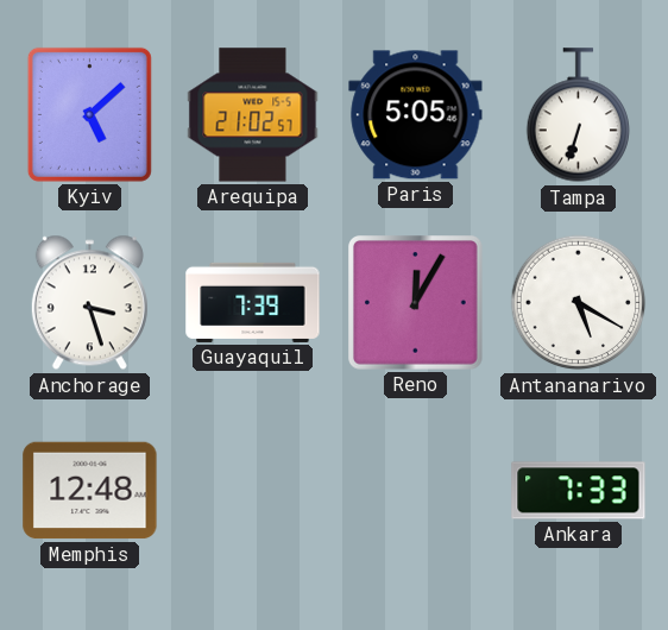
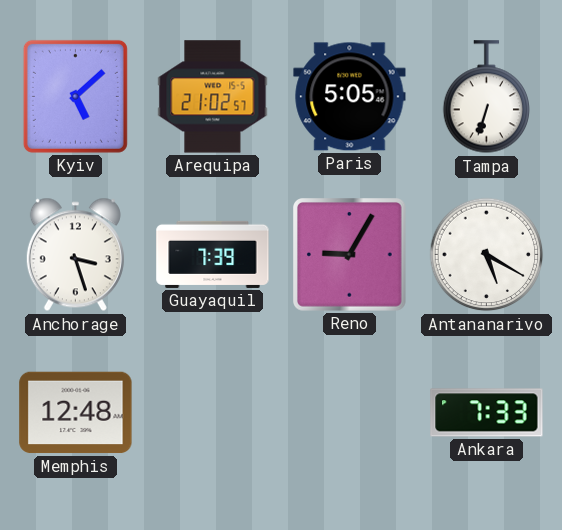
Reno: 12:05 -> 9:05 (350, 255)
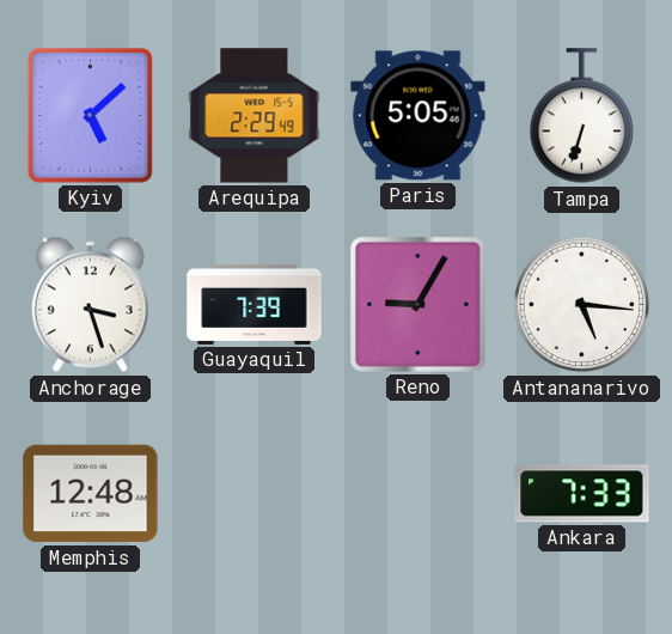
Arequipa: 21:02 -> 2:29 (255, 116)
Antananarivo: 5:20 -> 5:16 (582, 305)
